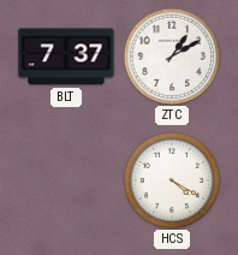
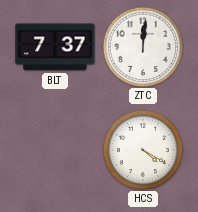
ZTC: 1:10 -> 12:01 (142, 46)
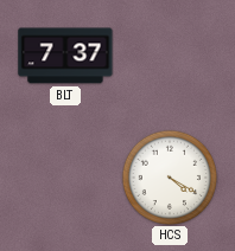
ZTC: 12:01 -> none (142, 46)
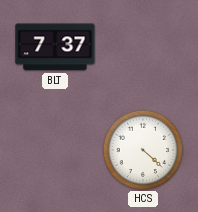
HCS: 4:20 -> 4:22 (142, 149)
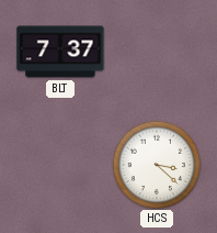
HCS: 4:22 -> 3:22 (156, 164)
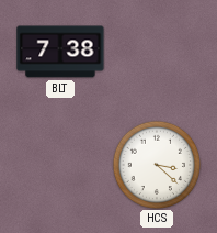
BLT: 7:37 -> 7:38 (60, 52)
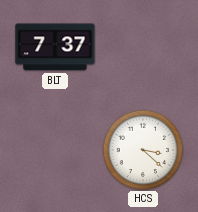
BLT: 7:38 -> 7:37 (55, 47)
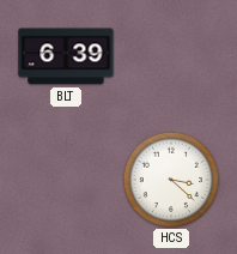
BLT: 7:37 -> 6:39 (66, 56)
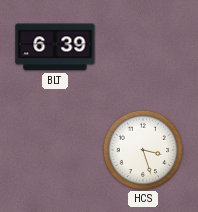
HCS: 3:22 -> 3:27 (142, 149)
